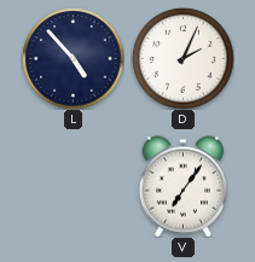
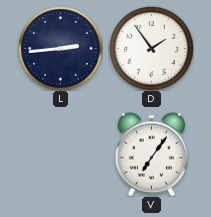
L: 4:53 -> 2:44 (60, 48)
D: 2:04 -> 1:54 (151, 48)
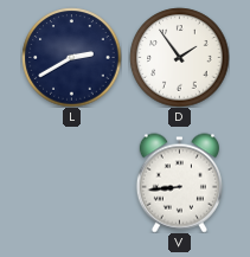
L: 2:44 -> 2:40 (71, 57)
V: 7:06 -> 8:44 (179, 182)
